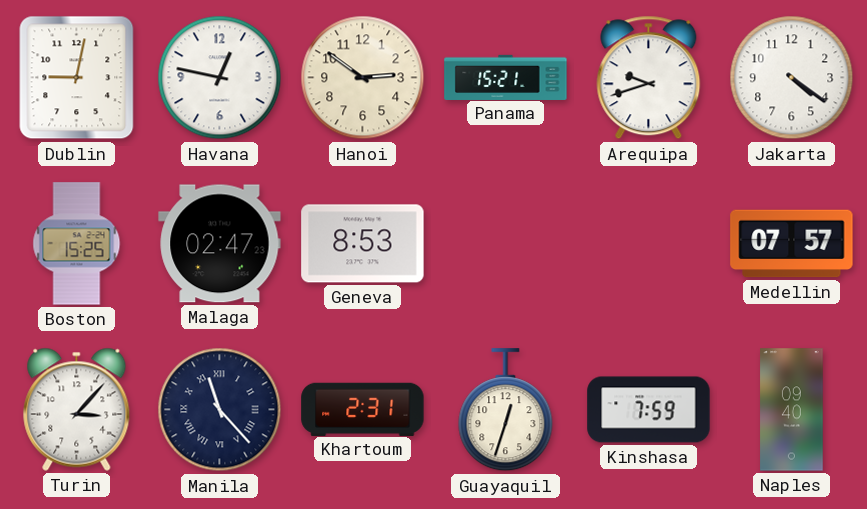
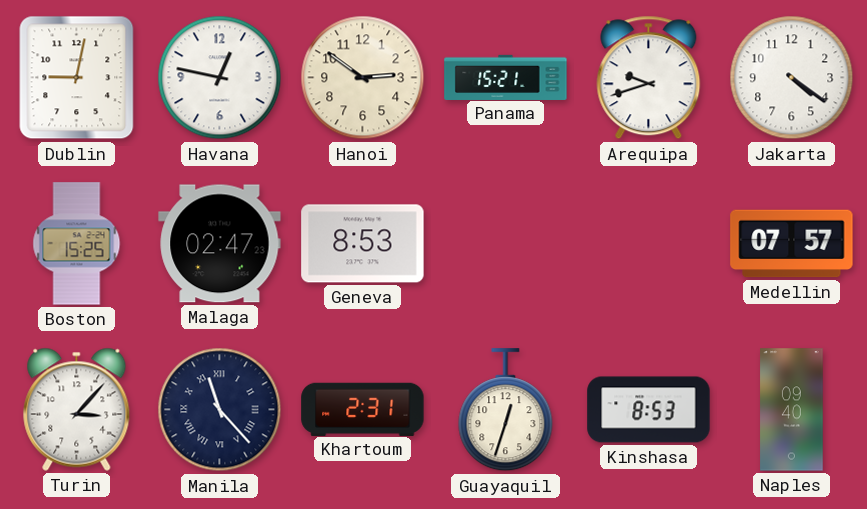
Kinshasa: 7:59 -> 8:53 (649, 410)
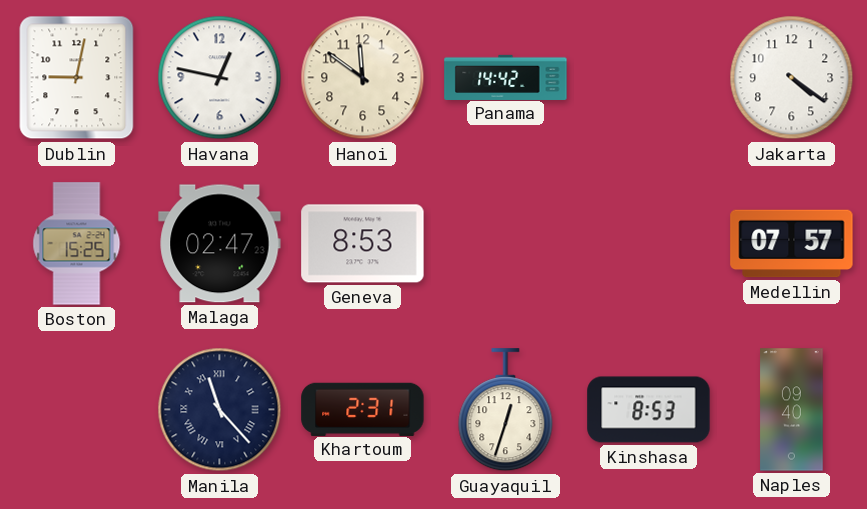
Hanoi: 2:51 -> 11:51 (363, 78)
Panama: 15:21 -> 14:42 (506, 77)
Arequipa: 9:42 -> none (649, 78)
Turin: 3:07 -> none (77, 409)
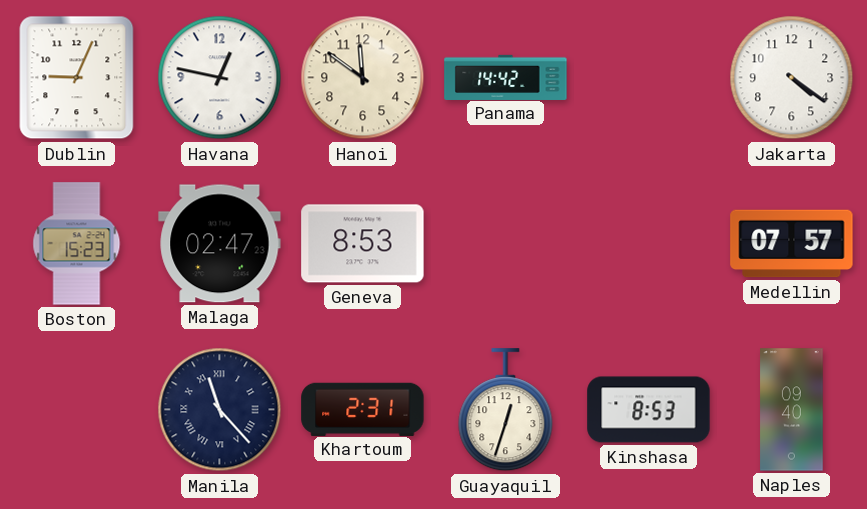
Dublin: 9:02 -> 9:04 (77, 78)
Boston: 15:25 -> 15:23 (77, 244)
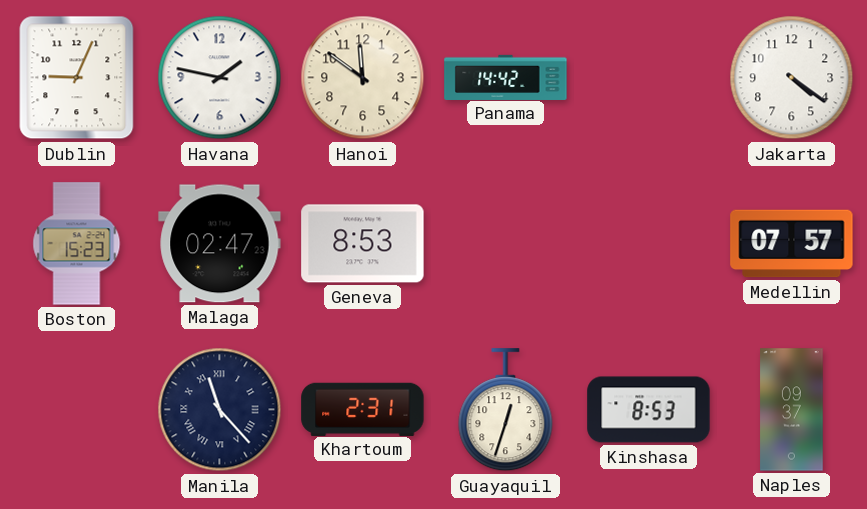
Havana: 12:47 -> 1:47 (220, 78)
Naples: 09:40 -> 09:37 (792, 410)
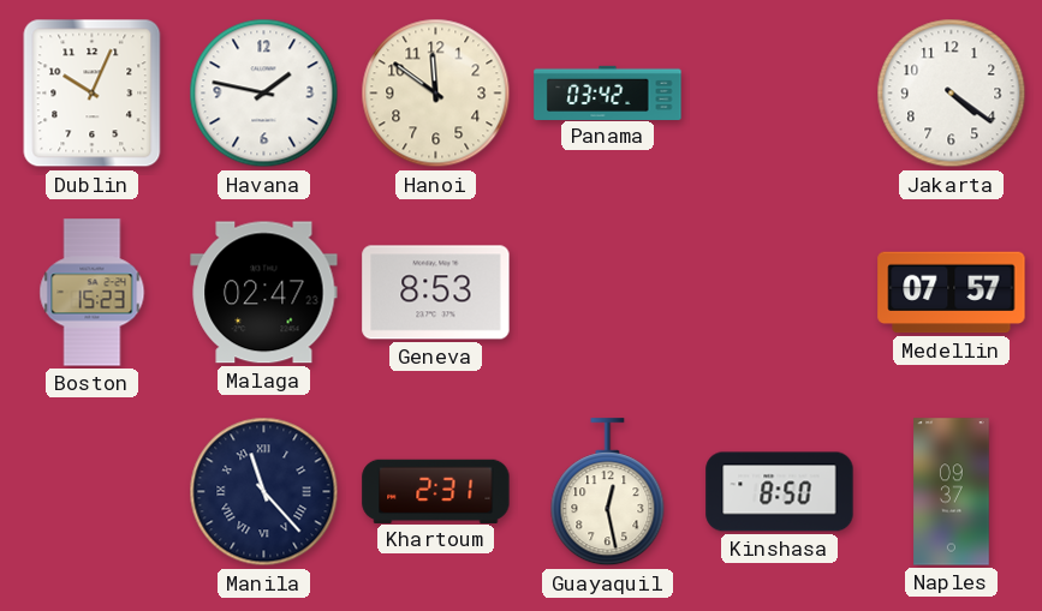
Dublin: 9:04 -> 10:04 (93, 94)
Panama: 14:42 -> 03:42 (608, 92)
Guayaquil: 12:33 -> 12:28 (608, 492)
Kinshasa: 8:53 -> 8:50 (780, 492)
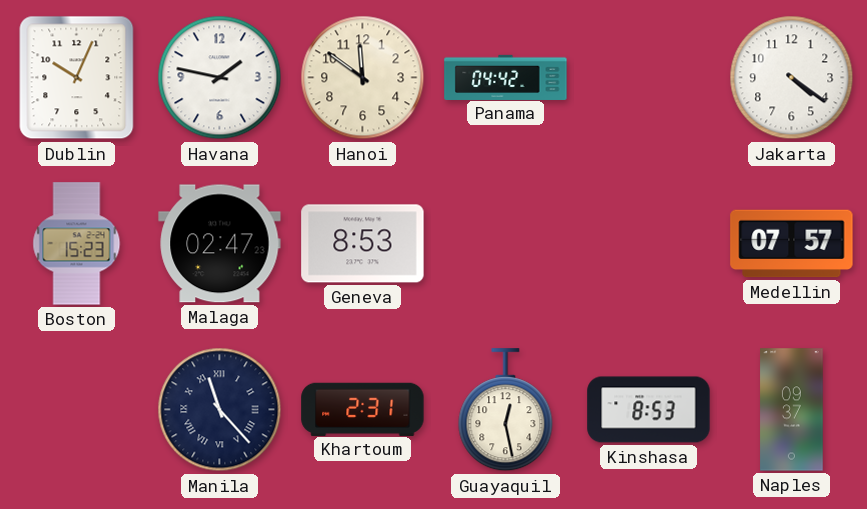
Panama: 03:42 -> 04:42 (506, 77)
Kinshasa: 8:50 -> 8:53 (649, 410)
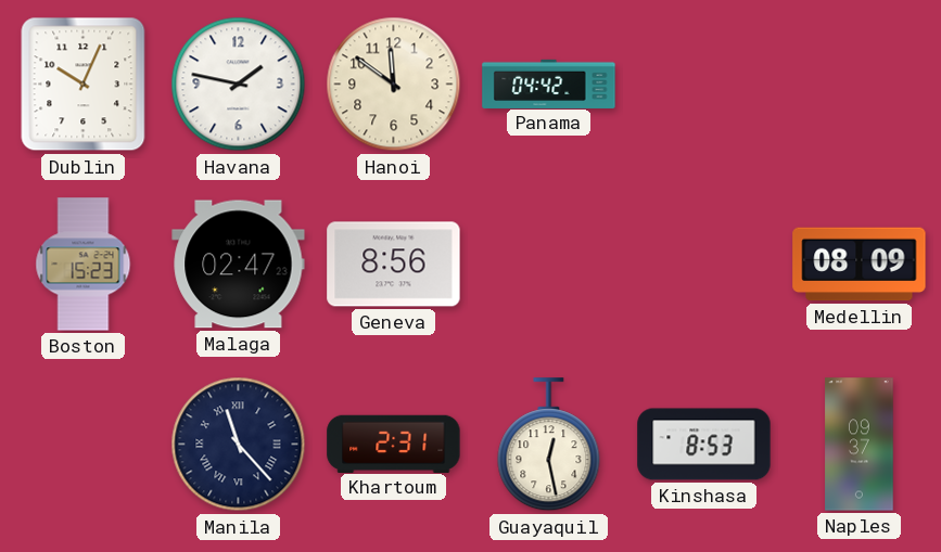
Jakarta: 4:21 -> none (792, 78)
Geneva: 8:53 -> 8:56 (394, 265)
Medellin: 07:57 -> 08:09 (860, 265)
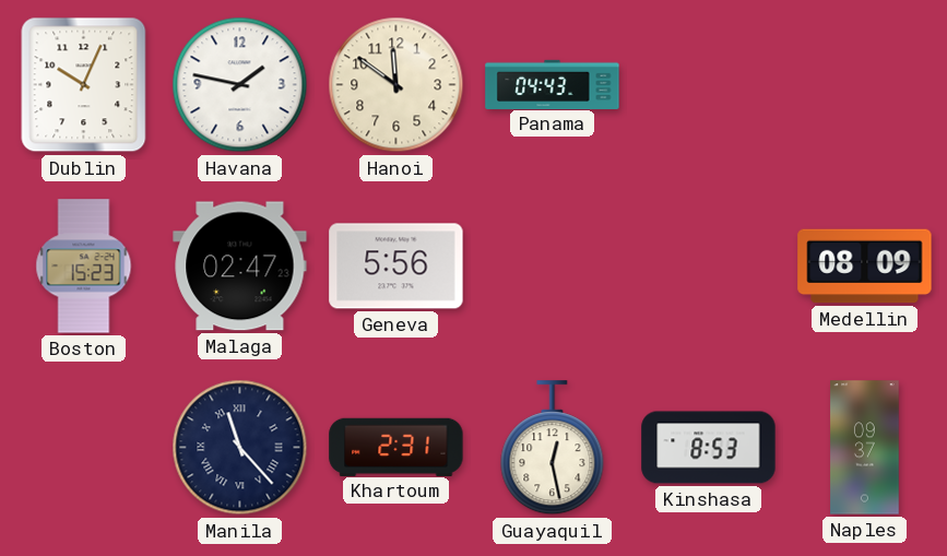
Panama: 04:42 -> 04:43 (553, 84)
Geneva: 8:56 -> 5:56 (396, 267)
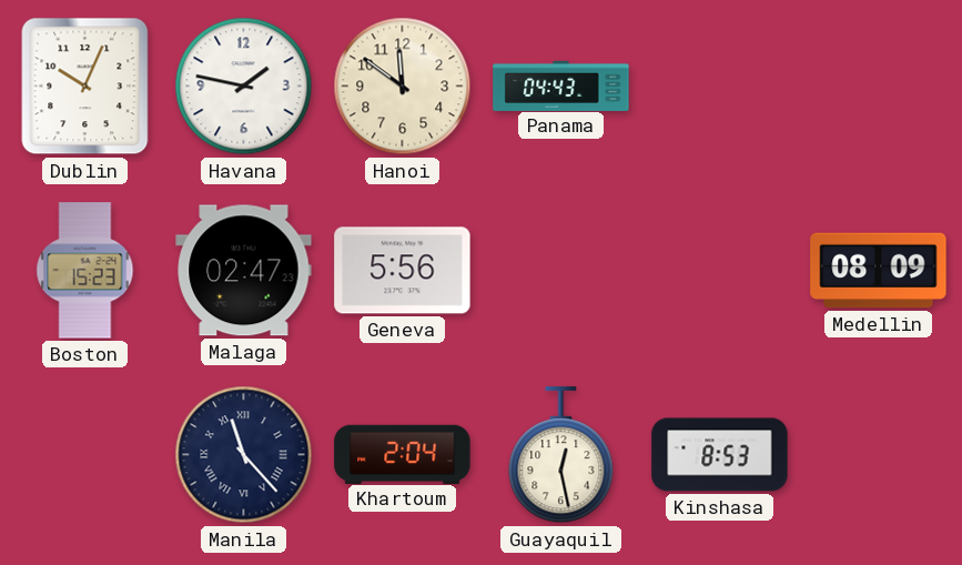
Khartoum: 2:31 -> 2:04 (403, 454)
Naples: 09:37 -> none (865, 448)
